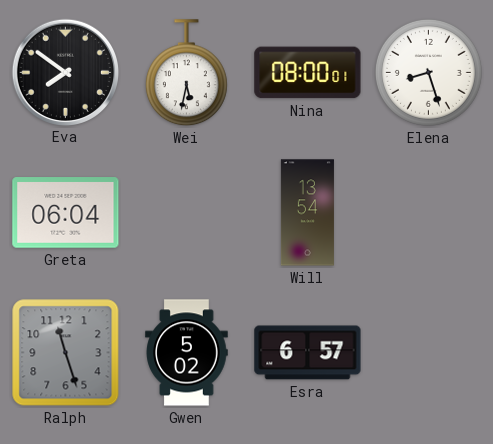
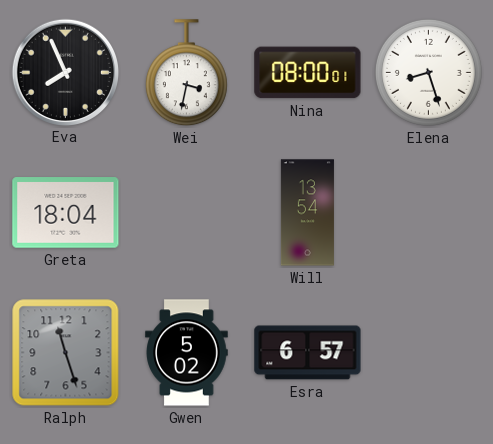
Eva: 7:51 -> 7:56 (65, 72)
Wei: 5:32 -> 3:32 (186, 73)
Greta: 06:04 -> 18:04 (66, 213)
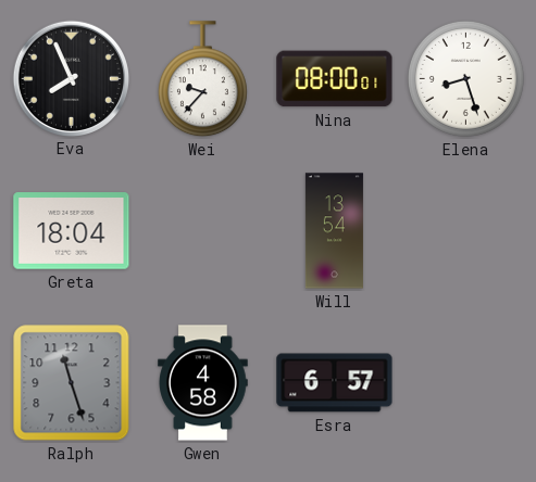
Wei: 3:32 -> 9:37 (202, 79)
Gwen: 5:02 -> 4:58 (203, 383)
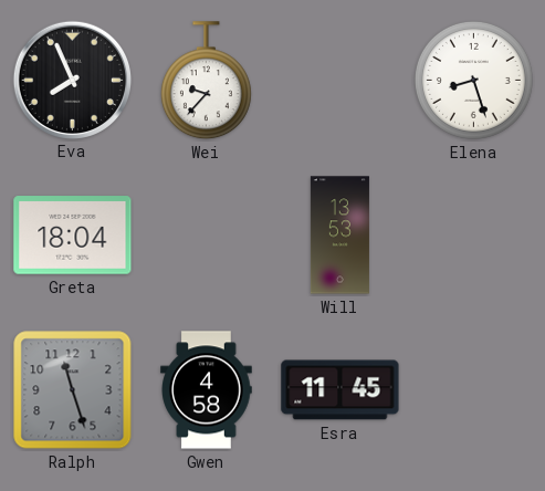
Nina: 08:00 -> none (335, 79)
Will: 13:54 -> 13:53 (339, 236)
Esra: 6:57 -> 11:45 (340, 390)
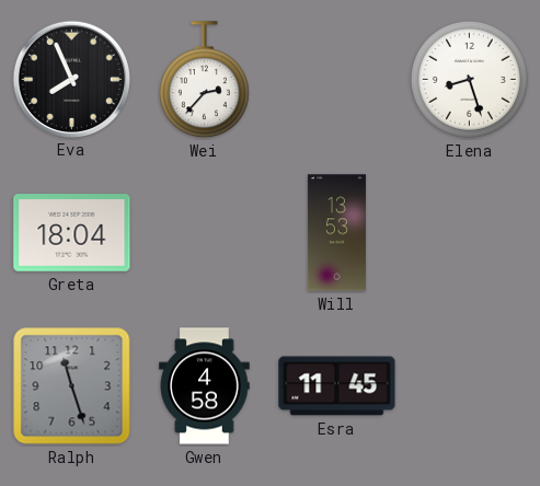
Wei: 9:37 -> 2:37 (204, 80)
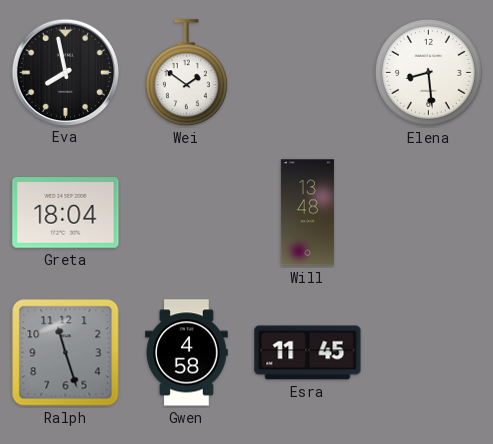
Eva: 7:56 -> 7:58 (65, 72)
Wei: 2:37 -> 1:51 (186, 73)
Elena: 8:27 -> 8:29 (428, 72)
Will: 13:53 -> 13:48 (307, 213)
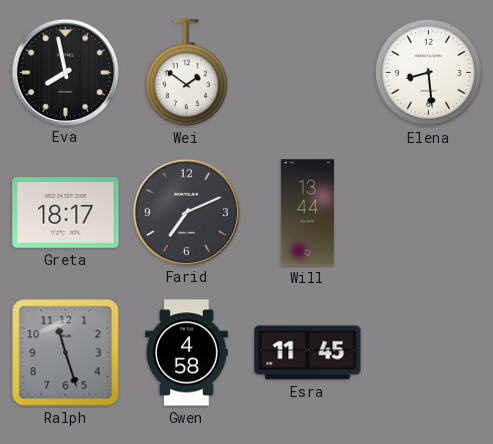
Greta: 18:04 -> 18:17 (66, 213)
Farid: none -> 7:11 (186, 212)
Will: 13:48 -> 13:44 (307, 213)
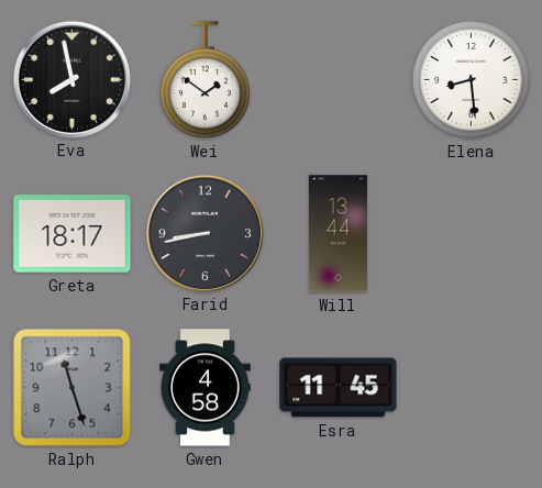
Farid: 7:11 -> 8:43 (204, 233)
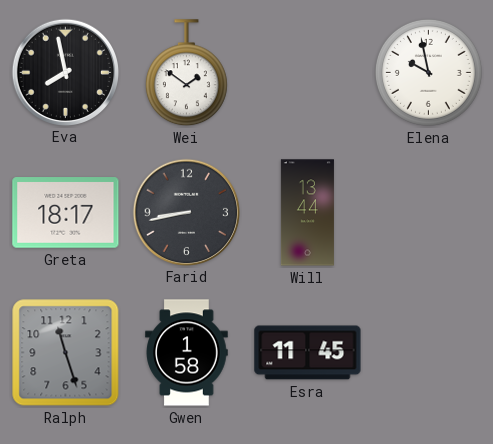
Elena: 8:29 -> 9:58 (428, 72)
Gwen: 4:58 -> 1:58 (187, 353)
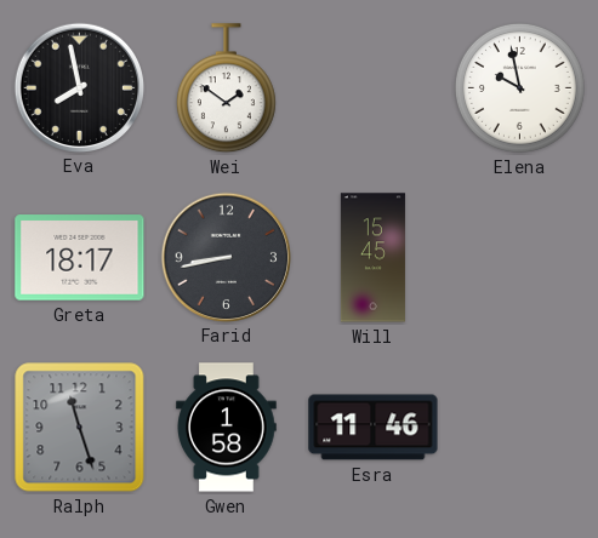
Will: 13:44 -> 15:45 (372, 258)
Esra: 11:45 -> 11:46 (374, 428)
